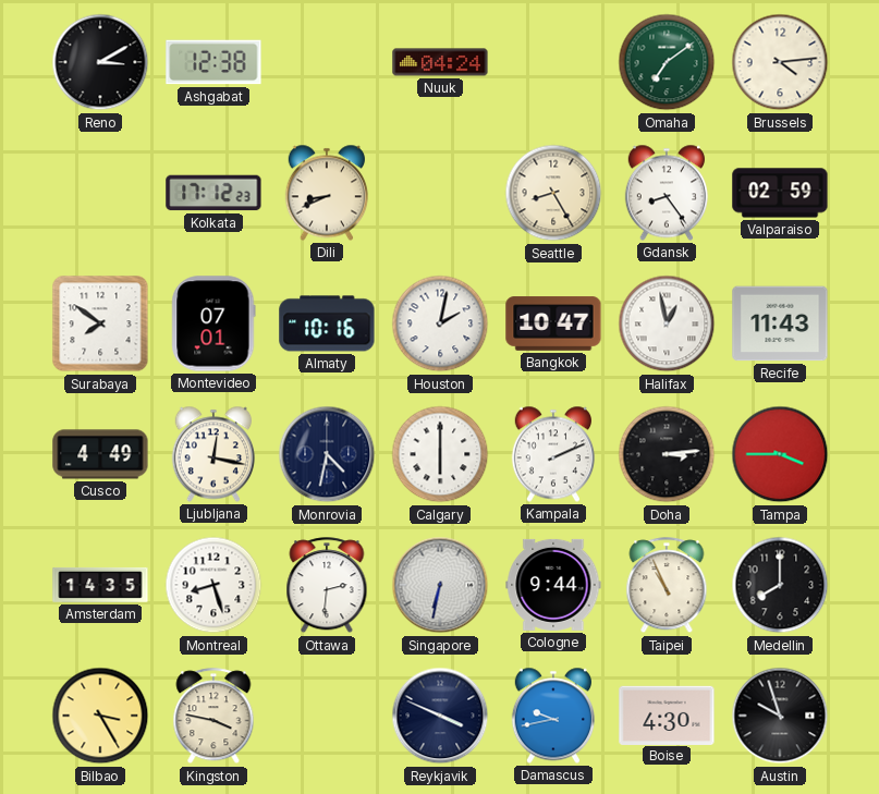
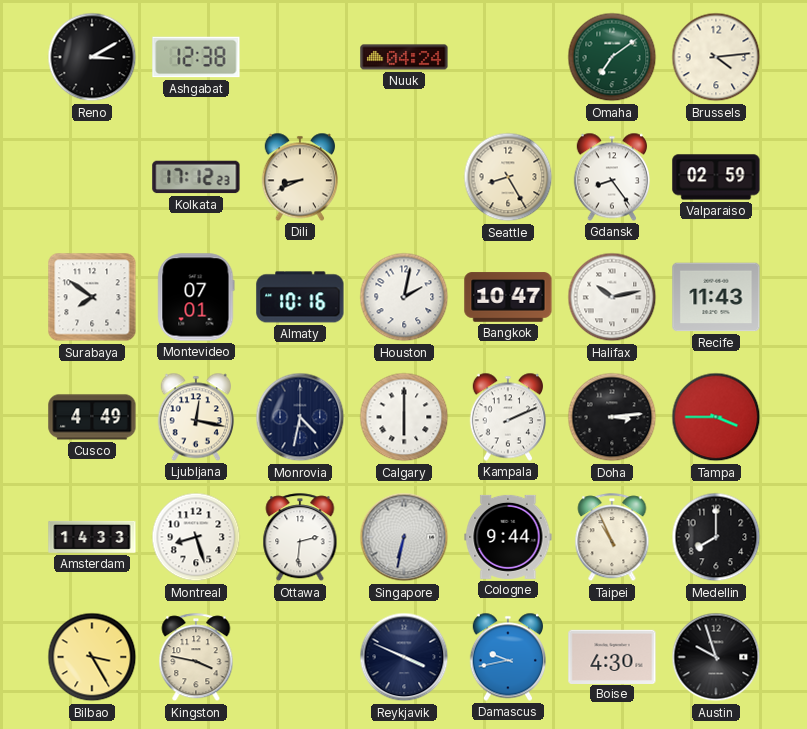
Halifax: 12:58 -> 10:13 (612, 297)
Amsterdam: 14:35 -> 14:33 (92, 537)
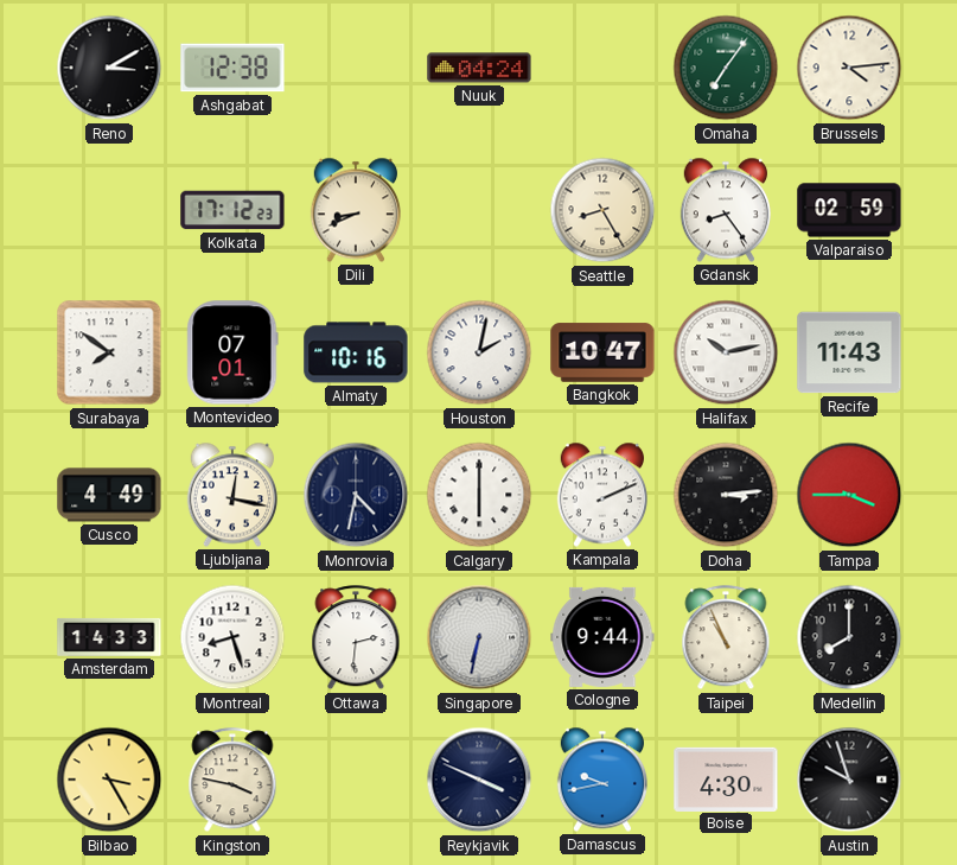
Omaha: 7:09 -> 7:06 (726, 68)
